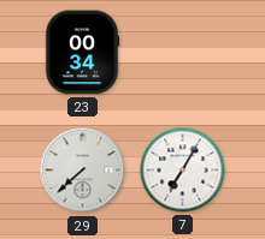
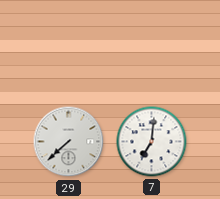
23: 00:34 -> none (82, 53)
7: 7:05 -> 7:01 (152, 142)
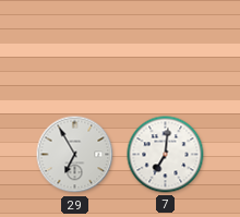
29: 7:38 -> 6:55 (75, 155)
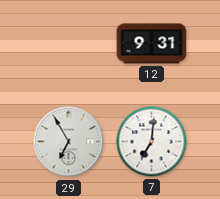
12: none -> 9:31 (152, 44)
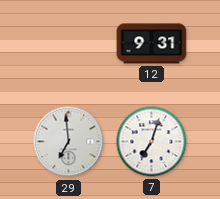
29: 6:55 -> 6:59 (69, 142)
7: 7:01 -> 7:03 (152, 142)
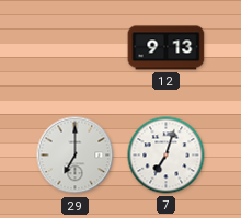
12: 9:31 -> 9:13 (167, 48)
29: 6:59 -> 7:00 (76, 156)
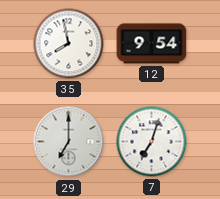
35: none -> 7:58 (69, 44)
12: 9:13 -> 9:54 (152, 44)
